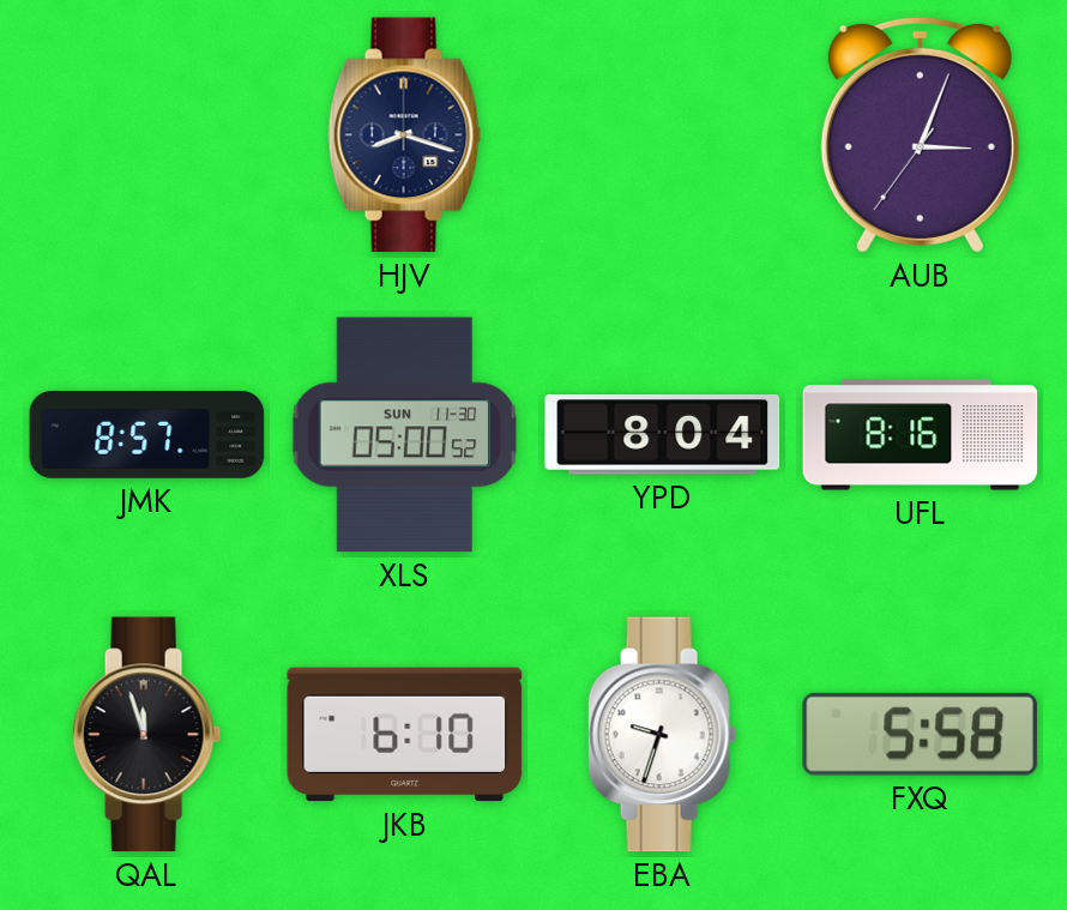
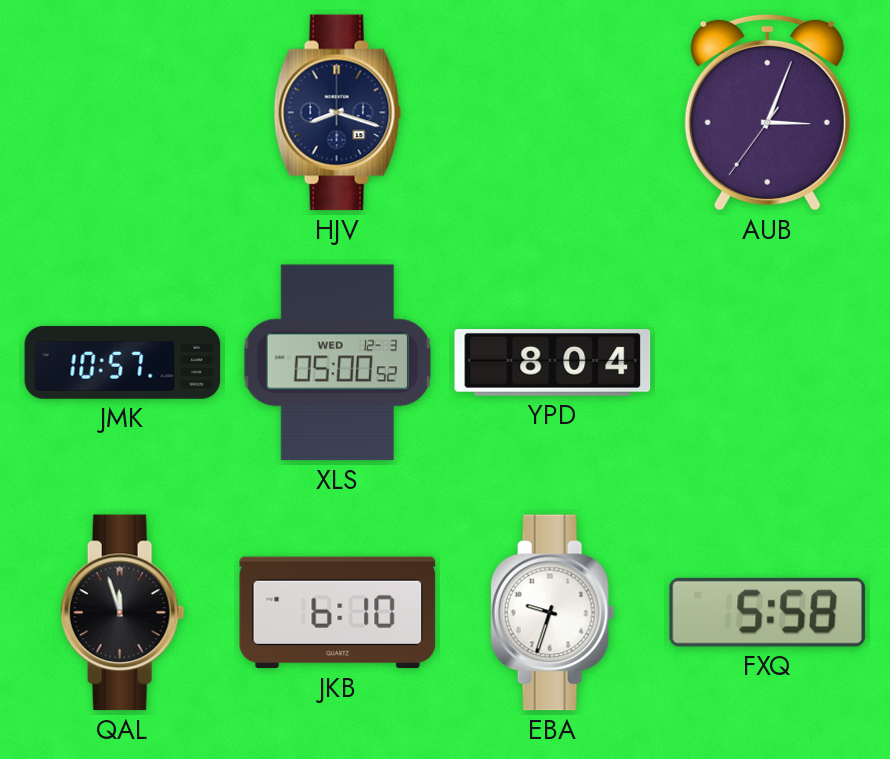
JMK: 8:57 -> 10:57 (123, 363)
XLS date: SUN 11-30 -> WED 12-3 (338, 363)
UFL: 8:16 -> none (921, 435)
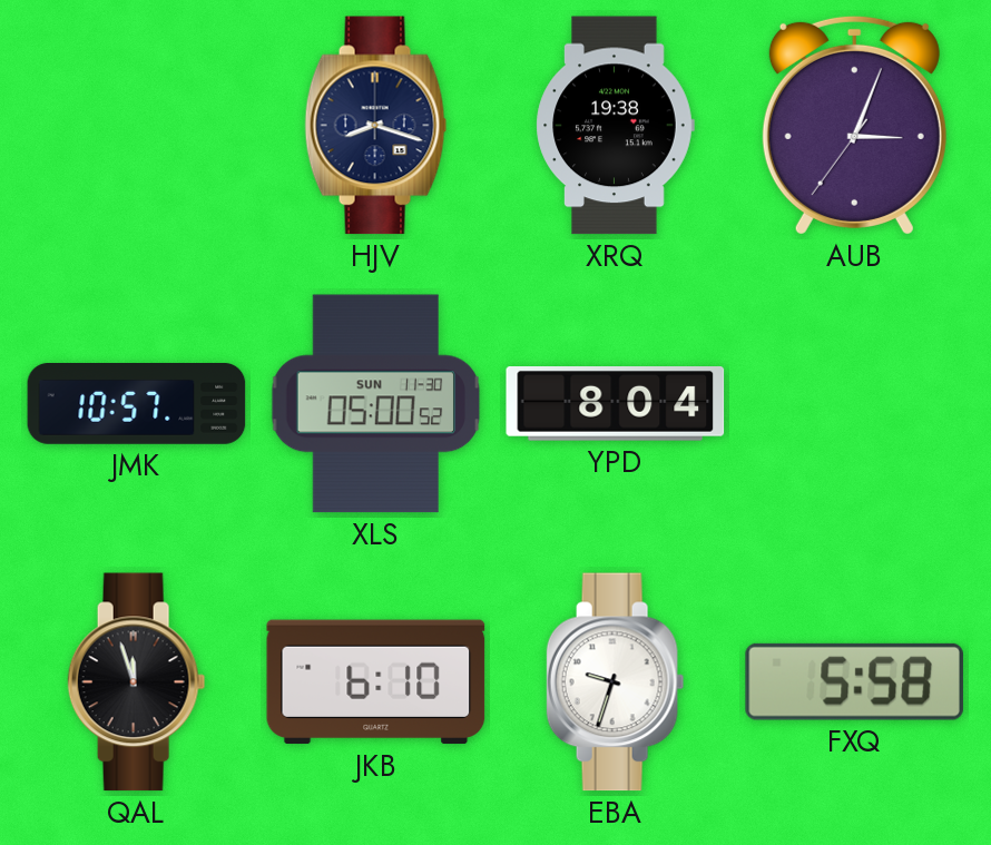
XRQ: none -> 19:38 (615, 126)
XLS date: WED 12-3 -> SUN 11-30 (376, 404)
